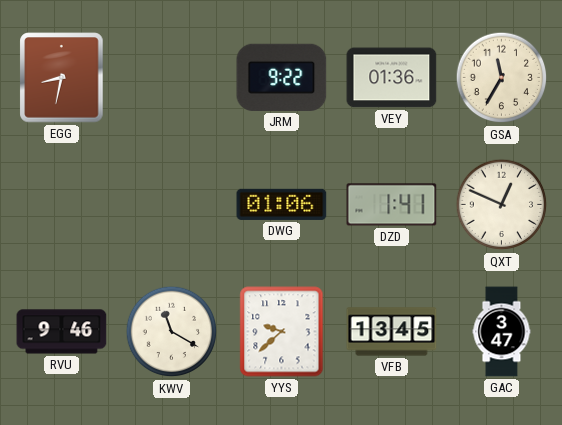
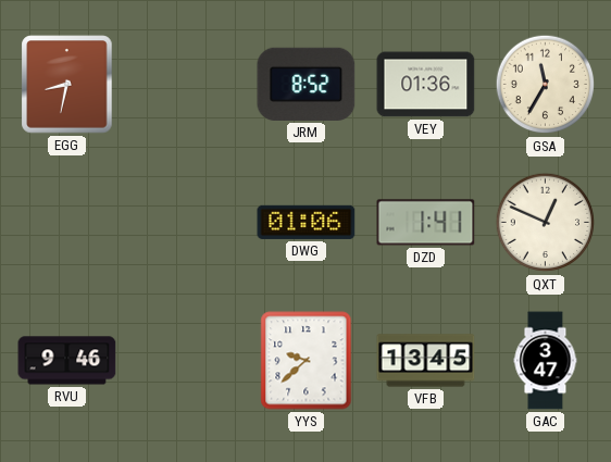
JRM: 9:22 -> 8:52 (307, 84)
KWV: 11:20 -> none (172, 332)
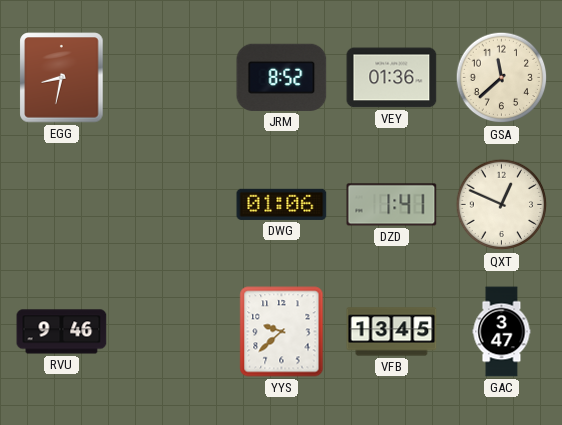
GSA: 11:35 -> 11:38 (502, 78)
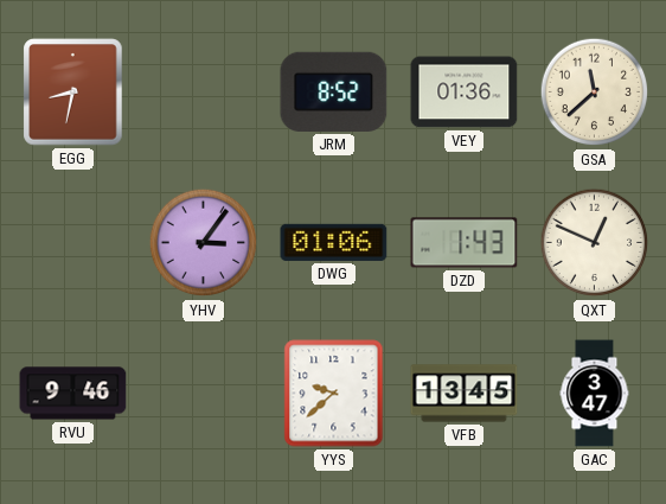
YHV: none -> 3:06 (204, 243)
DZD: 1:41 -> 1:43 (465, 243)
